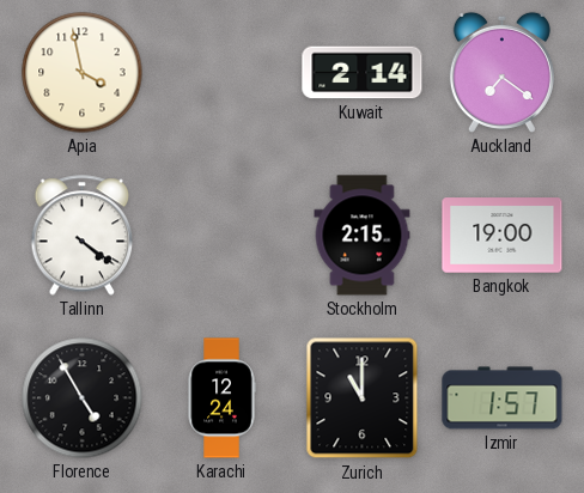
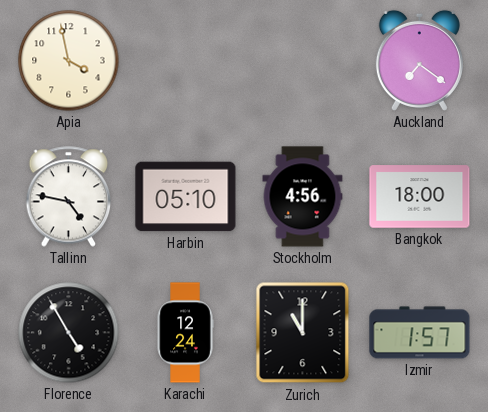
Kuwait: 2:14 -> none (363, 73)
Tallinn: 4:21 -> 4:47 (69, 197)
Harbin: none -> 05:10 (186, 197)
Stockholm: 2:15 -> 4:56 (303, 197)
Bangkok: 19:00 -> 18:00 (420, 197)
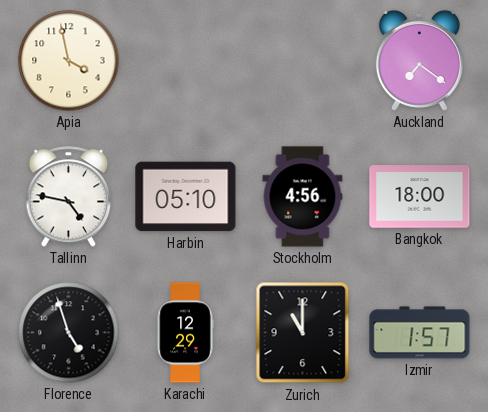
Florence: 4:55 -> 4:57 (69, 333)
Karachi: 12:24 -> 12:29 (185, 333)
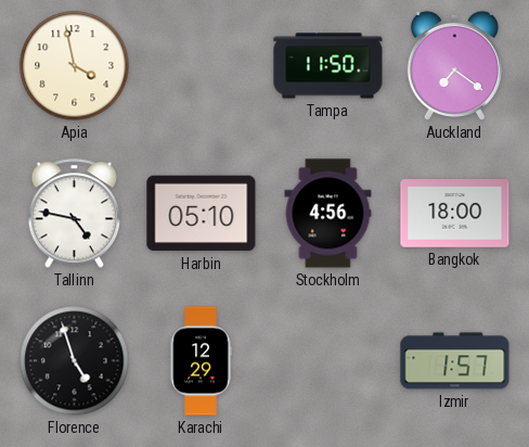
Tampa: none -> 11:50 (328, 66)
Zurich: 11:00 -> none (303, 333)
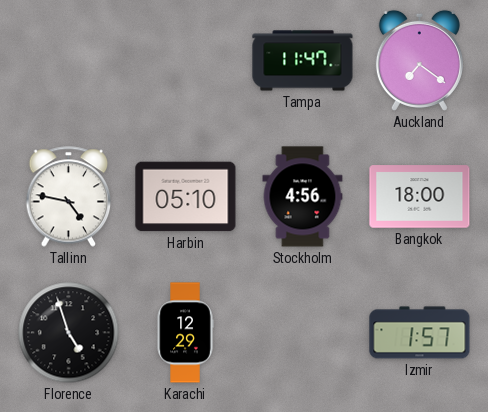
Apia: 3:58 -> none (75, 66)
Tampa: 11:50 -> 11:47 (303, 61)
